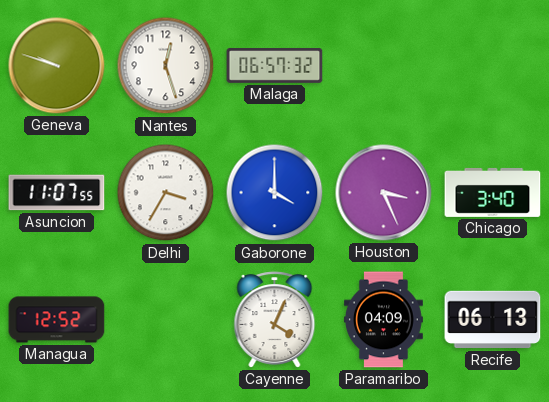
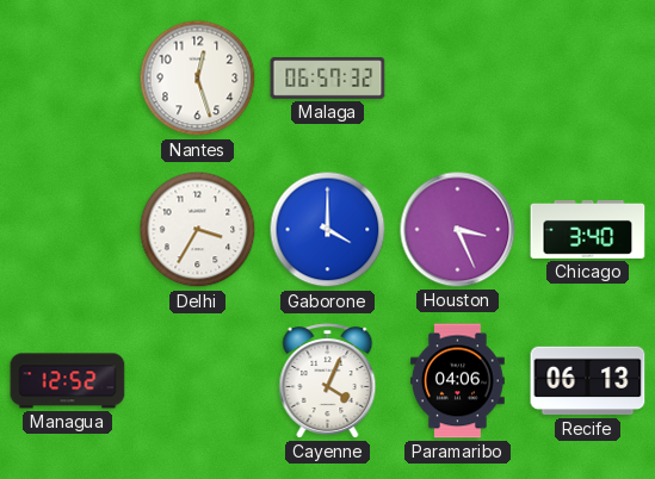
Geneva: 9:48 -> none (57, 66)
Asuncion: 11:07 -> none (57, 193)
Paramaribo: 04:09 -> 04:06 (457, 381)
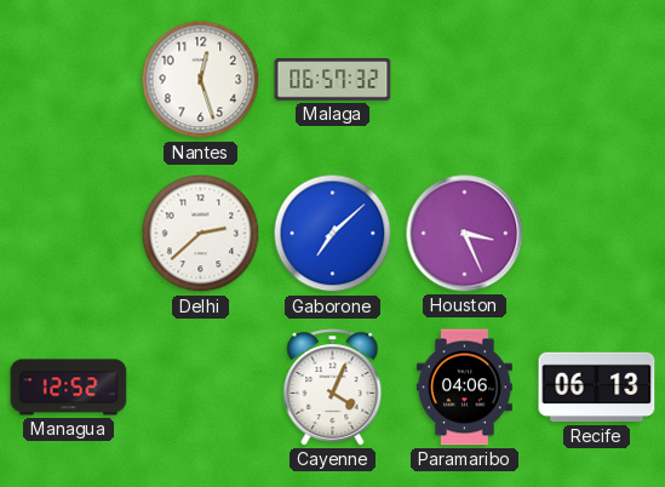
Delhi: 3:35 -> 2:38 (201, 234)
Gaborone: 4:00 -> 7:08 (333, 234)
Chicago: 3:40 -> none (588, 229)
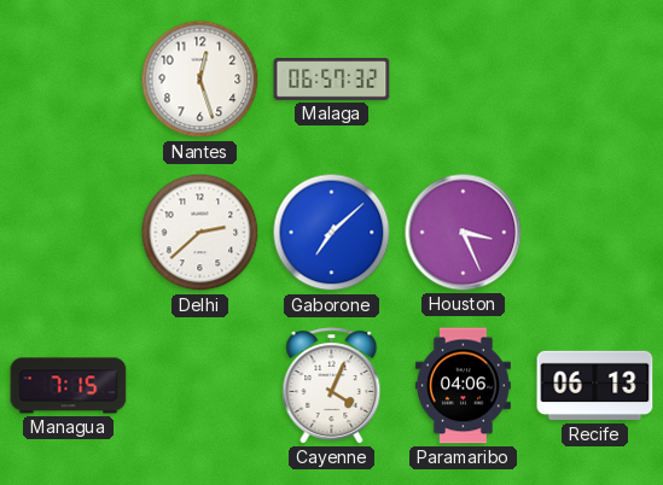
Managua: 12:52 -> 7:15 (69, 386)
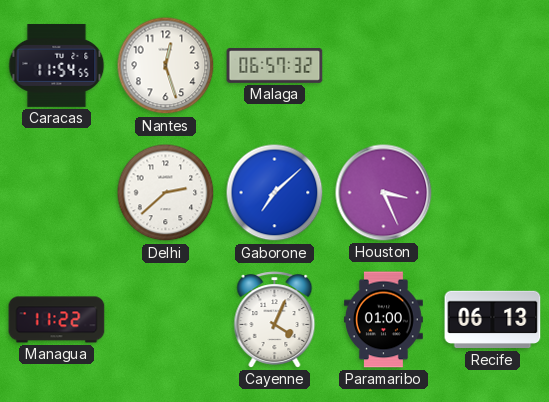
Caracas: none -> 11:54 (57, 65)
Managua: 7:15 -> 11:22 (57, 320)
Paramaribo: 04:06 -> 01:00 (383, 320)
